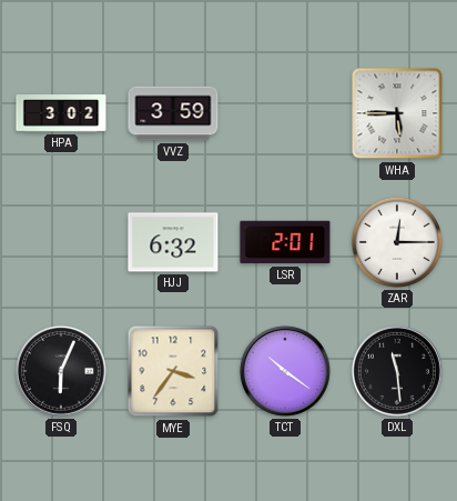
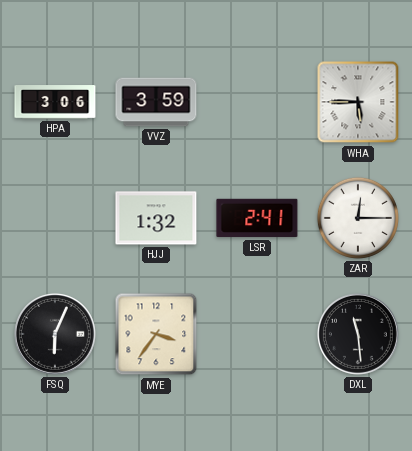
HPA: 3:02 -> 3:06 (55, 102)
HJJ: 6:32 -> 1:32 (156, 218)
LSR: 2:01 -> 2:41 (257, 218)
TCT: 10:21 -> none (285, 371)
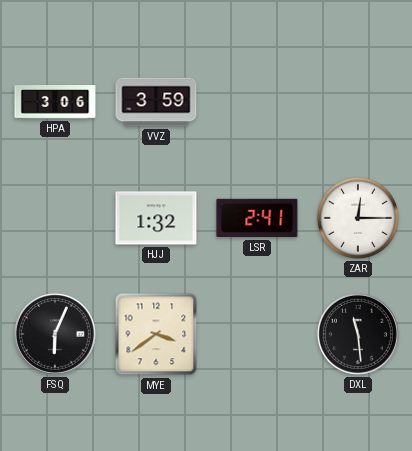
WHA: 5:45 -> none (358, 102)
MYE: 3:36 -> 3:39 (156, 334)
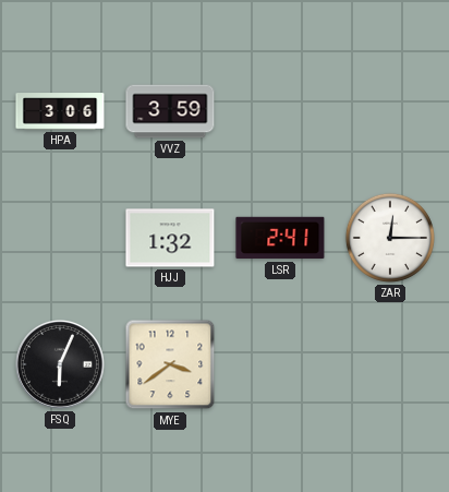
DXL: 11:29 -> none (358, 334)
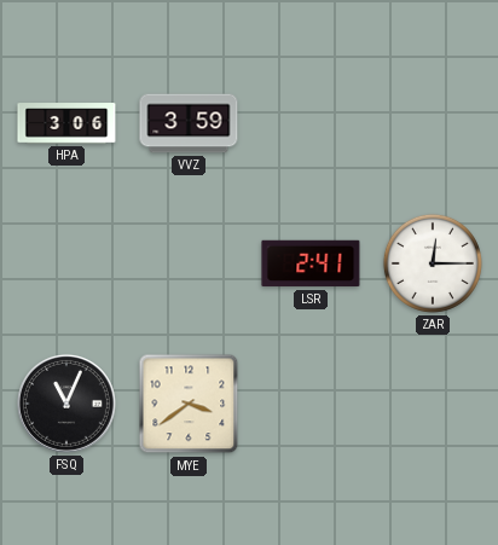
HJJ: 1:32 -> none (170, 238)
FSQ: 6:04 -> 11:04 (66, 404)
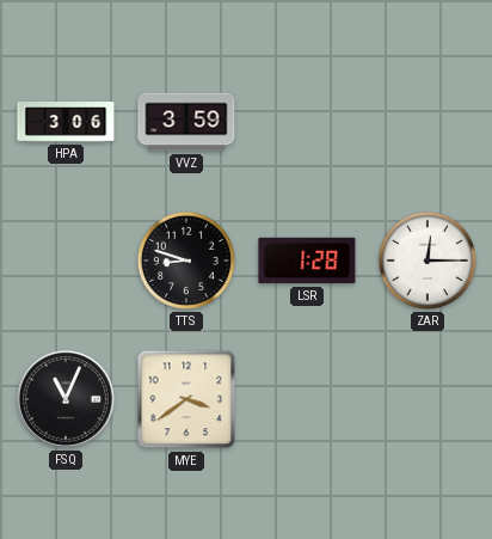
TTS: none -> 8:48 (186, 261)
LSR: 2:41 -> 1:28 (307, 261)
